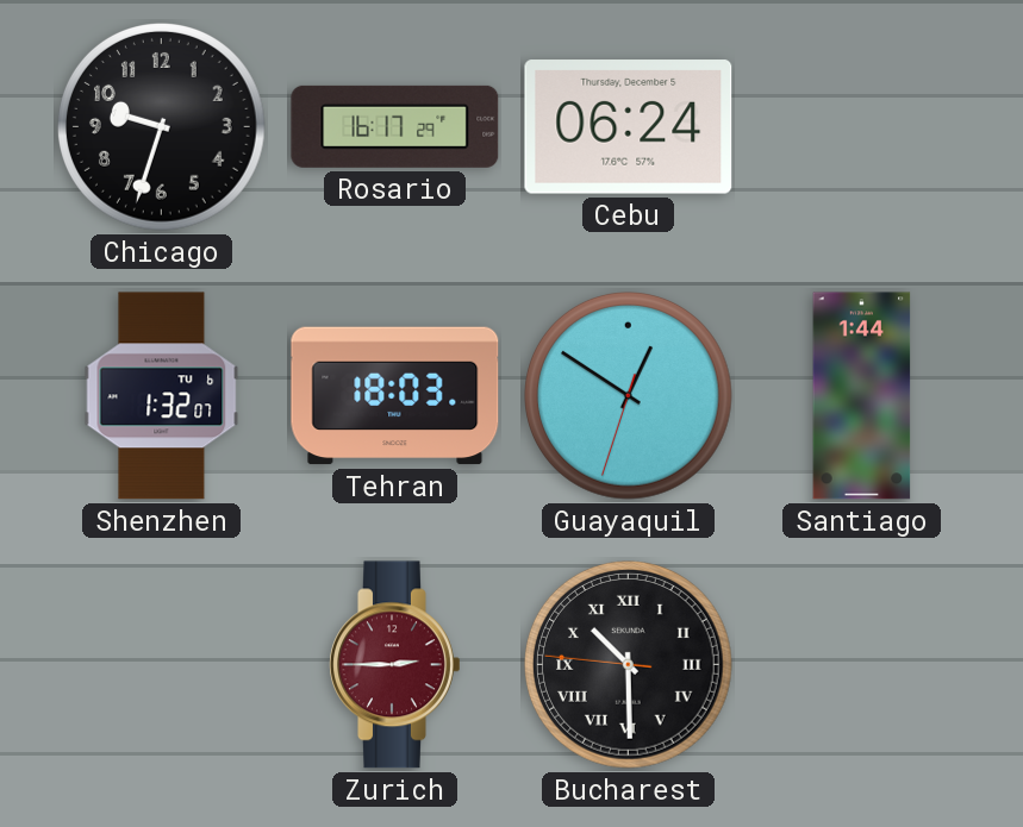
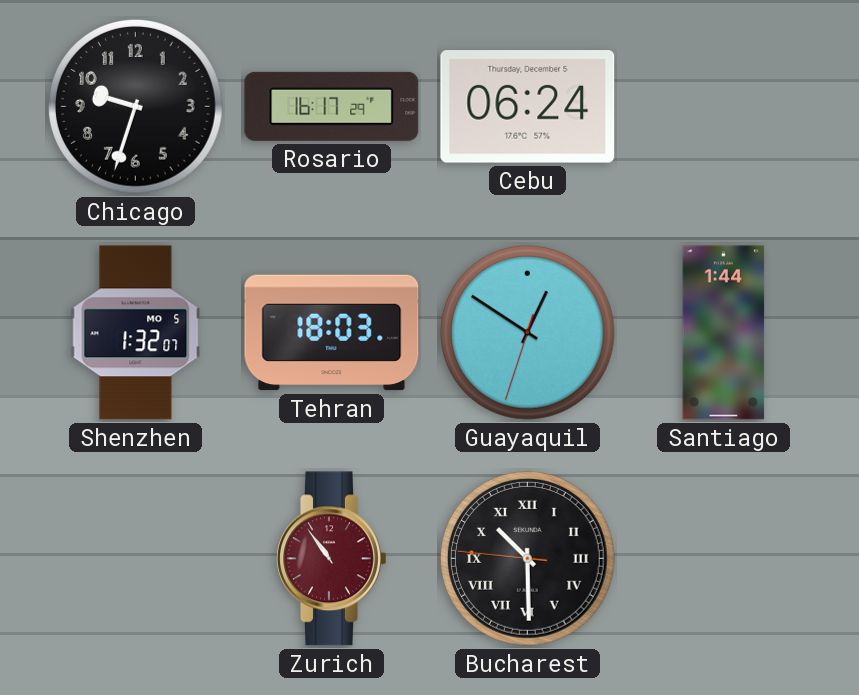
Shenzhen date: TU 6 -> MO 5 (136, 333)
Zurich: 2:45 -> 10:54 (332, 559)
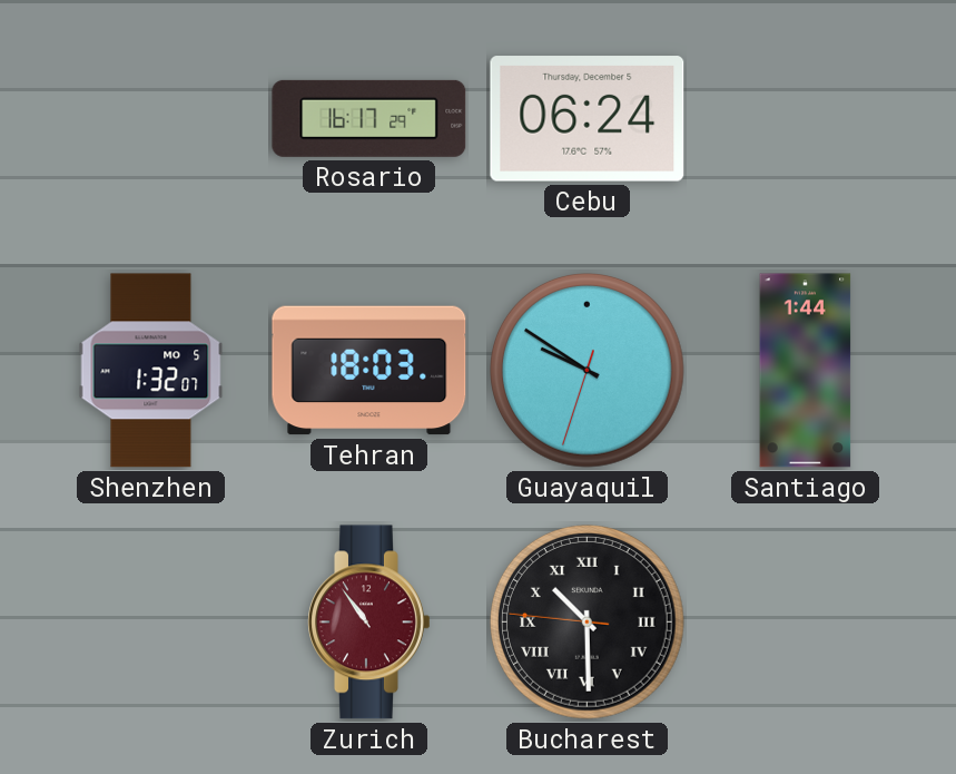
Chicago: 9:33 -> none (136, 107)
Guayaquil: 12:50 -> 9:50 (588, 371)
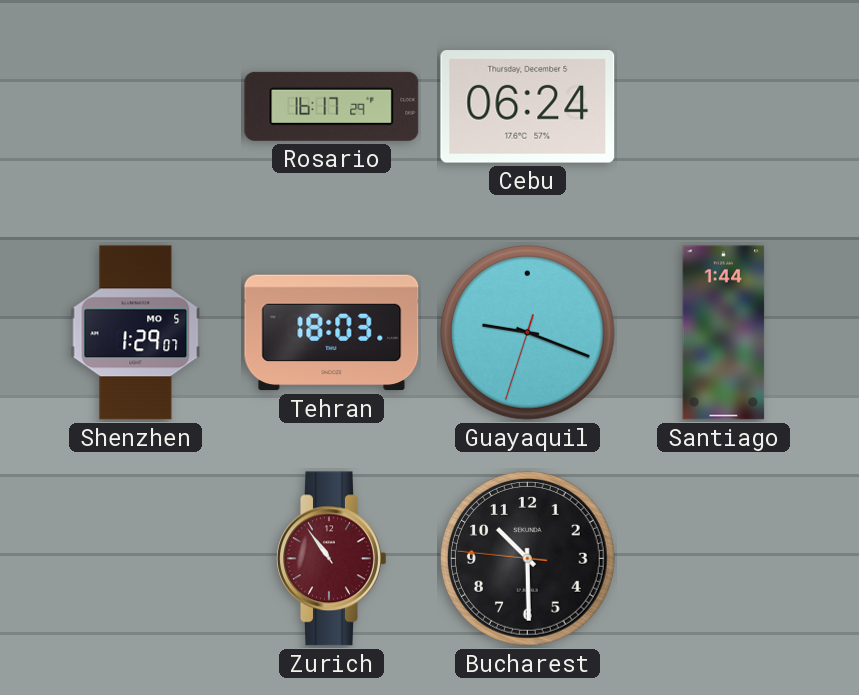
Shenzhen: 1:32 -> 1:29 (136, 333)
Guayaquil: 9:50 -> 9:18 (528, 333)
Bucharest numerals: Roman -> Arabic (528, 559)
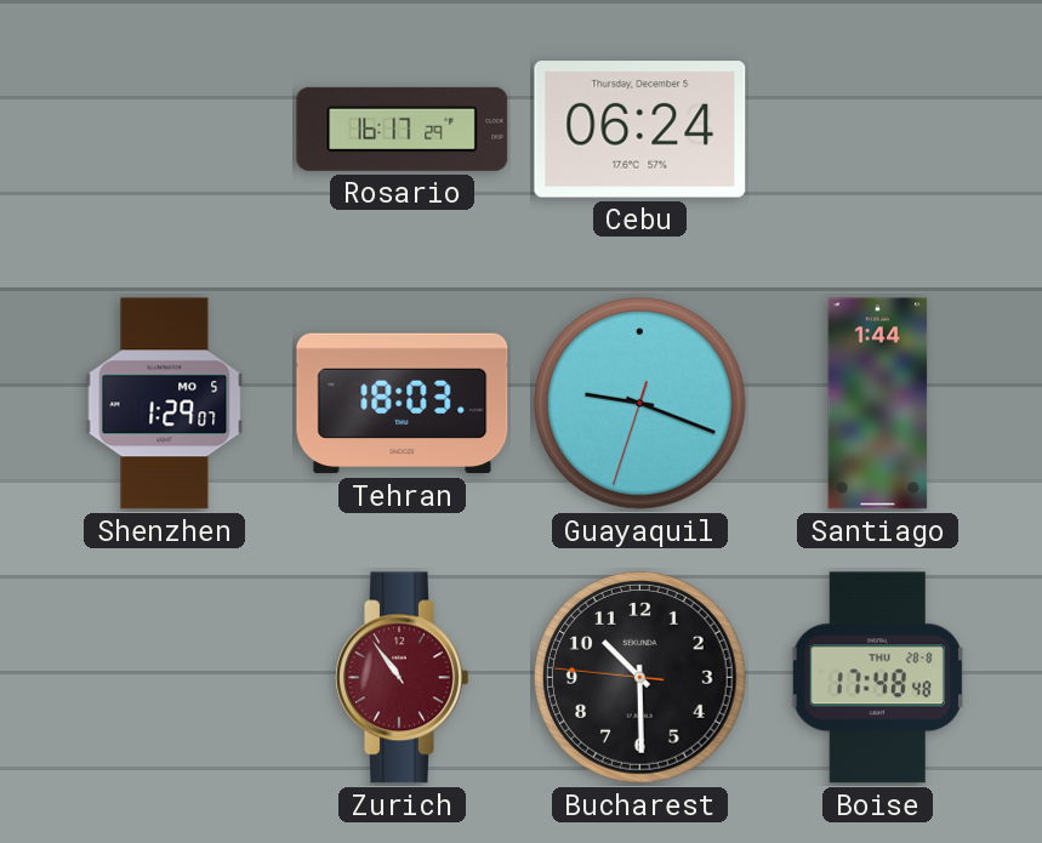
Boise: none -> 17:48 (877, 678)
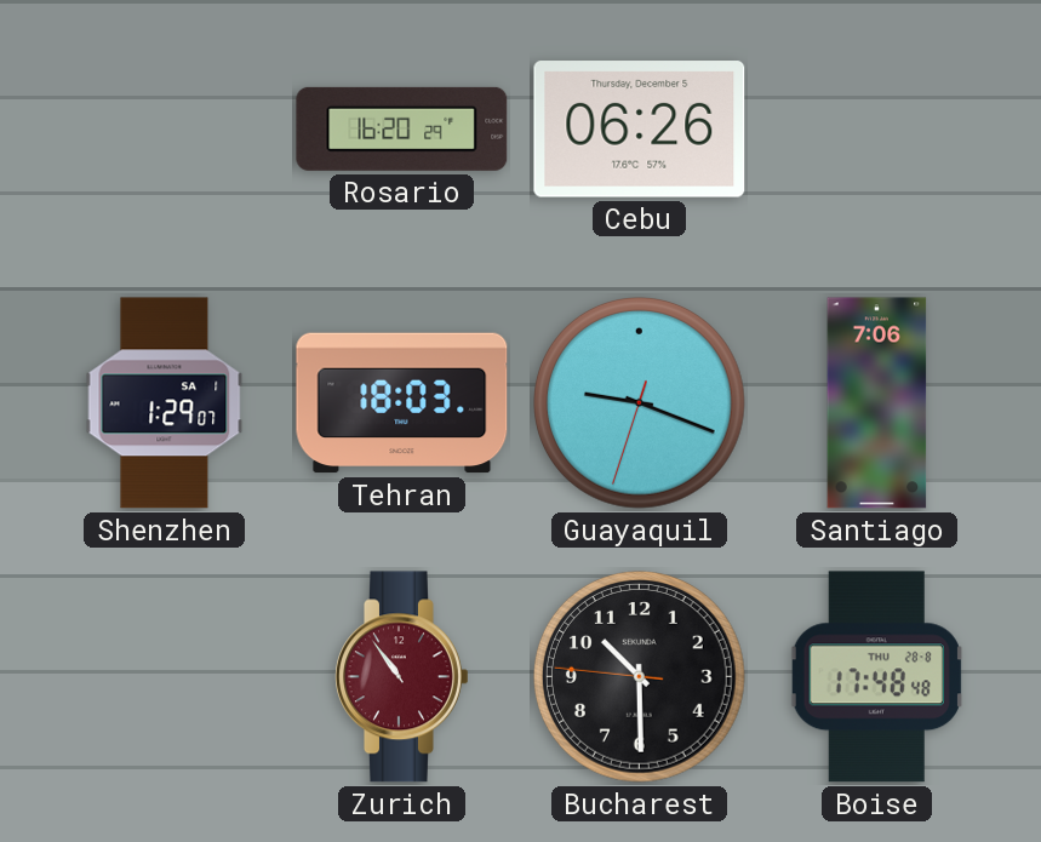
Rosario: 16:17 -> 16:20 (402, 128)
Cebu: 06:24 -> 06:26 (640, 130)
Shenzhen date: MO 5 -> SA 1 (165, 403)
Santiago: 1:44 -> 7:06 (877, 403)
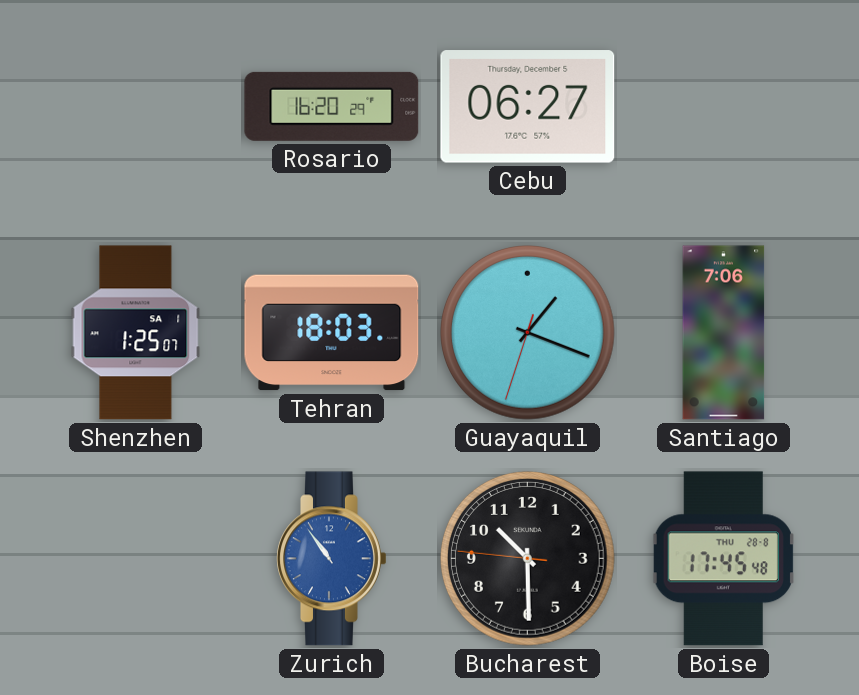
Cebu: 06:26 -> 06:27 (528, 107)
Shenzhen: 1:29 -> 1:25 (136, 333)
Guayaquil: 9:18 -> 1:18 (528, 333)
Zurich dial: burgundy -> blue (332, 559)
Boise: 17:48 -> 17:45 (723, 559)
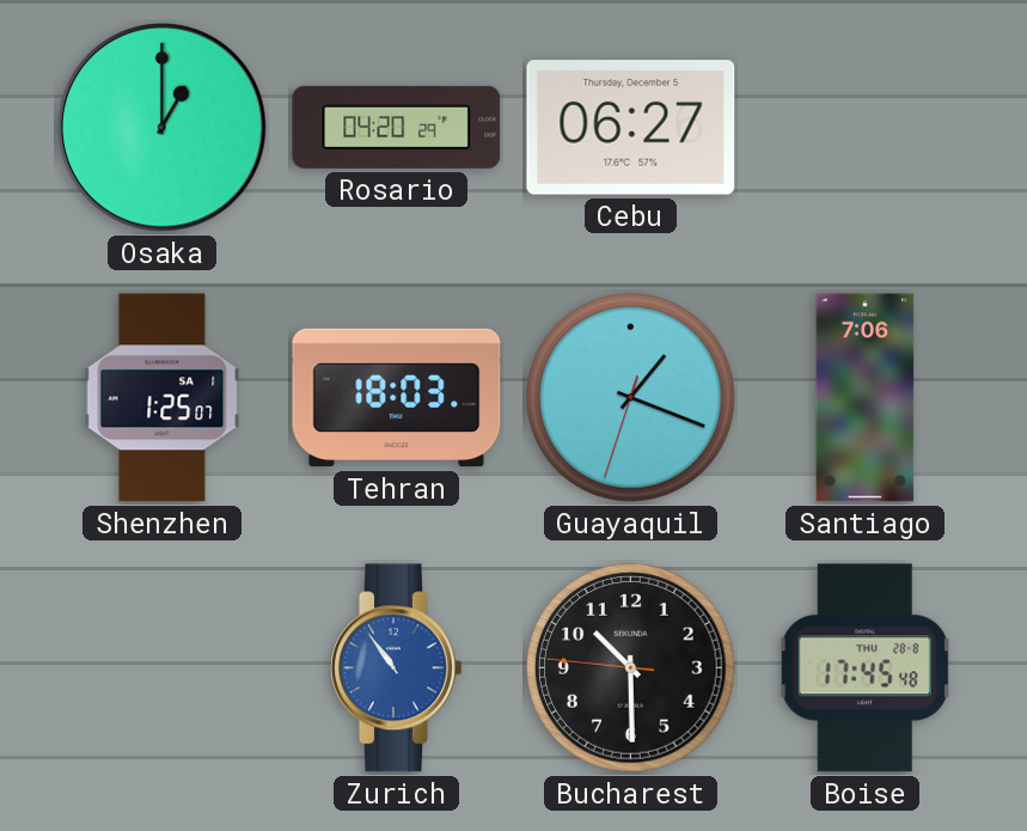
Osaka: none -> 1:00 (163, 128)
Rosario: 16:20 -> 04:20 (397, 127)
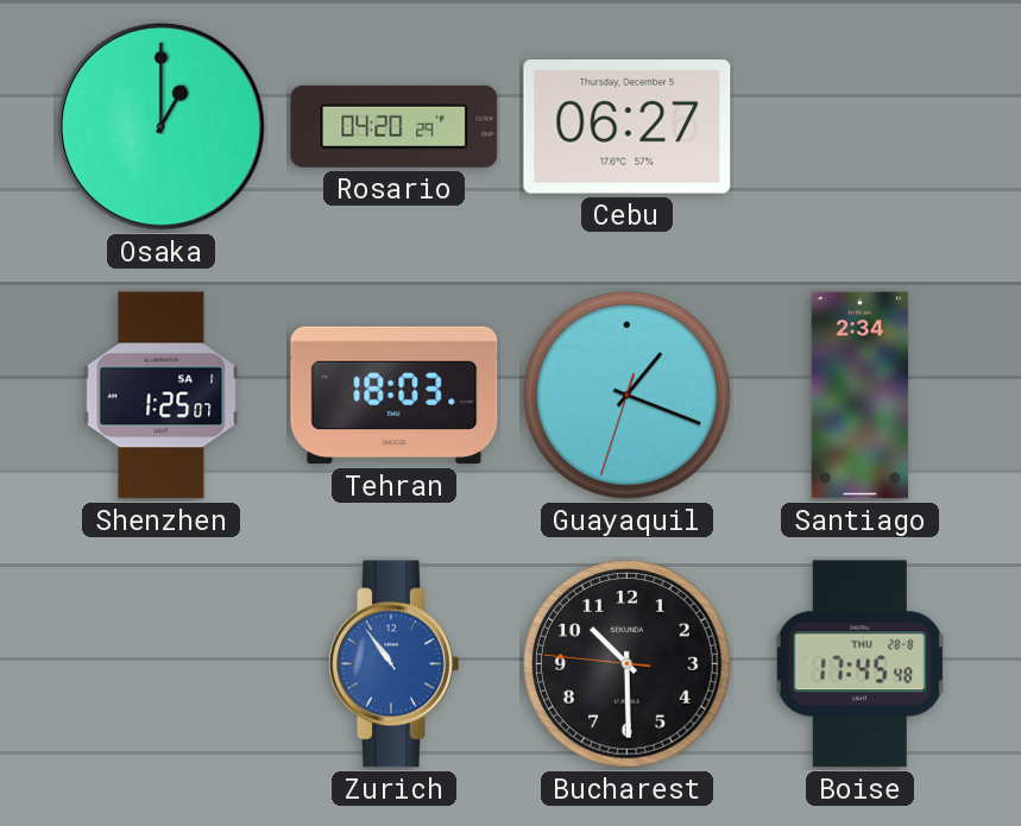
Santiago: 7:06 -> 2:34 (861, 396)
